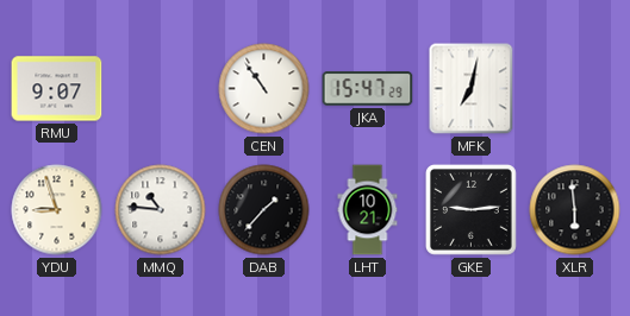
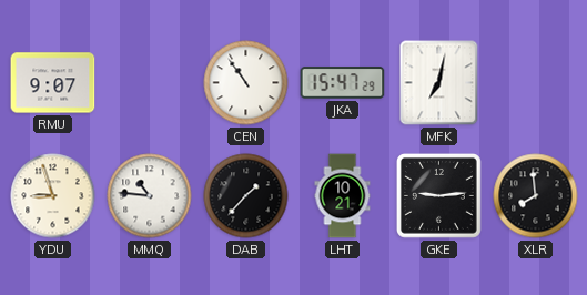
XLR: 5:59 -> 7:59 (536, 196)
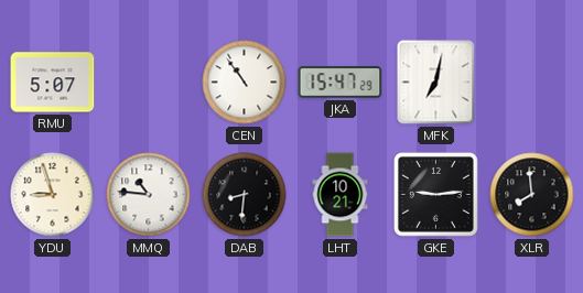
RMU: 9:07 -> 5:07 (53, 83)
DAB: 1:37 -> 8:31 (245, 195)
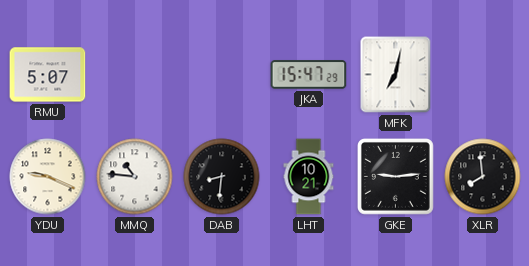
CEN: 10:54 -> none (245, 83)
YDU: 8:57 -> 9:19 (48, 177)
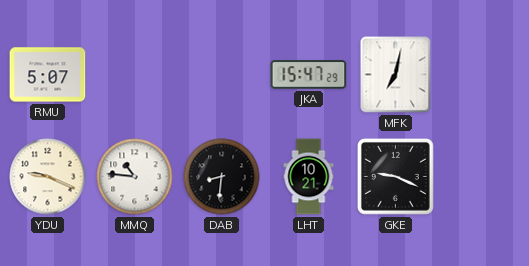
GKE: 9:14 -> 9:19 (396, 177)
XLR: 7:59 -> none (483, 177)
